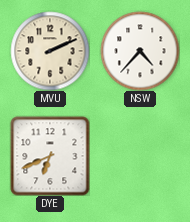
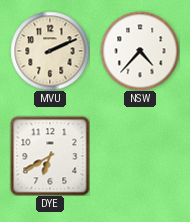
DYE: 6:41 -> 6:40 (50, 156)
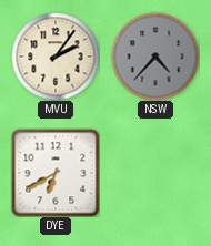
MVU: 2:11 -> 2:06 (56, 57)
NSW dial: white -> grey (155, 57)
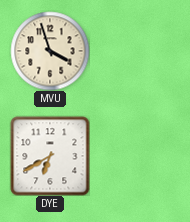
MVU: 2:06 -> 3:57 (50, 51)
NSW: 4:37 -> none (155, 57)
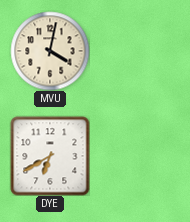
MVU: 3:57 -> 4:02 (50, 51)
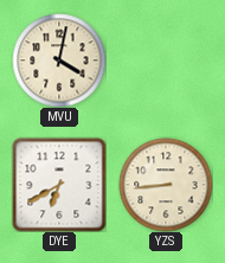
YZS: none -> 8:44 (166, 185)
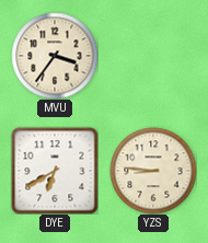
MVU: 4:02 -> 3:36 (55, 56)
YZS: 8:44 -> 8:46 (153, 171)
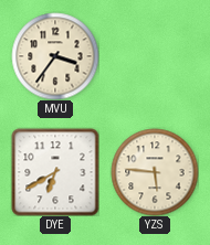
YZS: 8:46 -> 5:46 (155, 172)
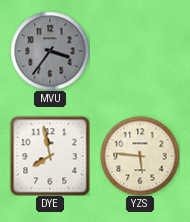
MVU dial: cream -> grey (50, 51)
DYE: 6:40 -> 7:58 (50, 156)
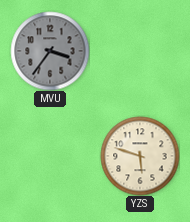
DYE: 7:58 -> none (50, 156)
YZS: 5:46 -> 5:48 (140, 156)
